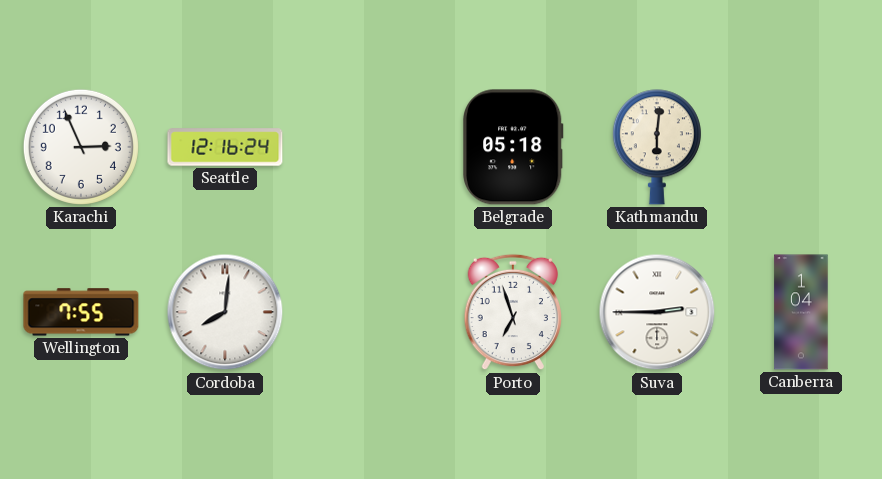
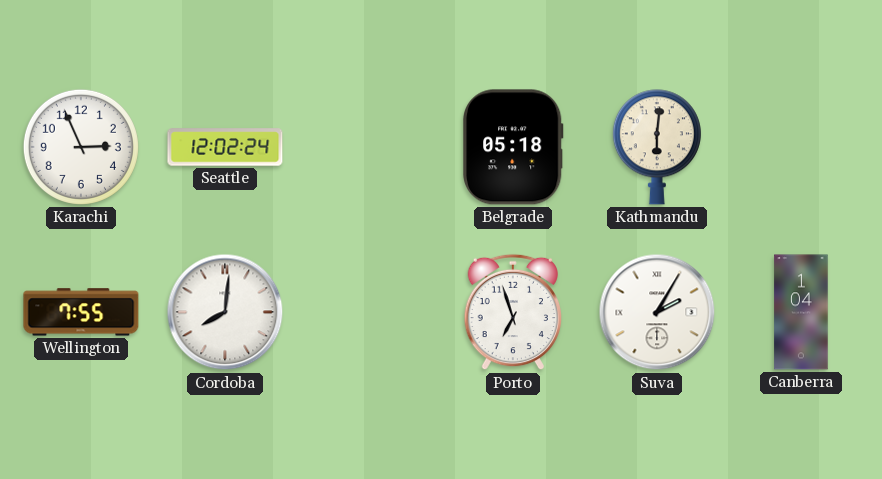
Seattle: 12:16 -> 12:02 (225, 147)
Suva: 2:45 -> 2:05 (657, 312)
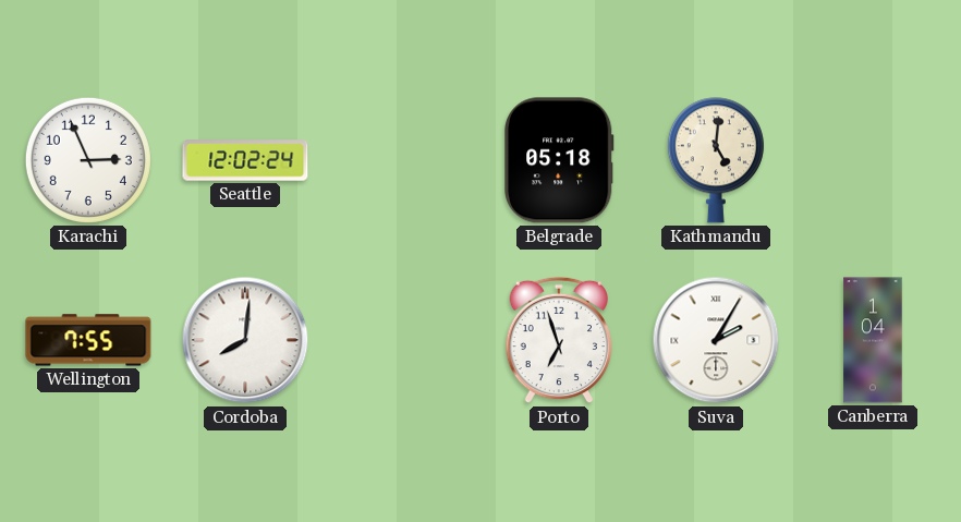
Kathmandu: 6:01 -> 5:01 (716, 160)
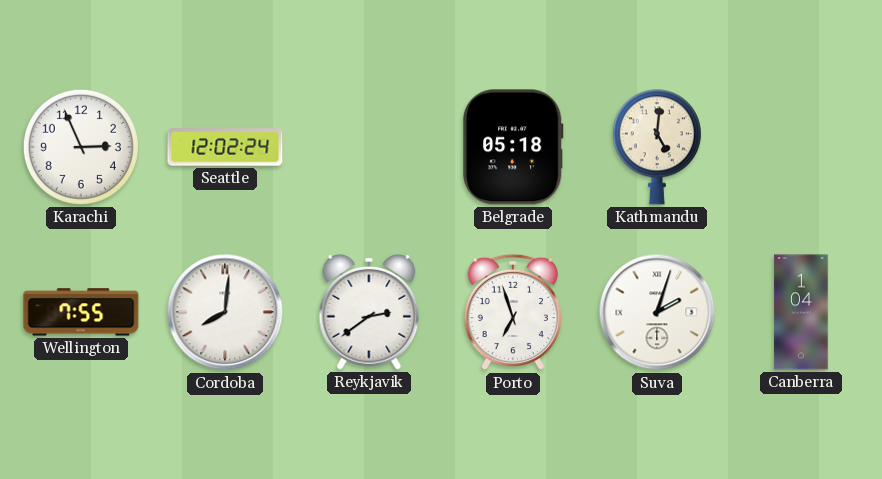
Reykjavik: none -> 2:39 (369, 312)
Suva: 2:05 -> 2:03 (657, 312)
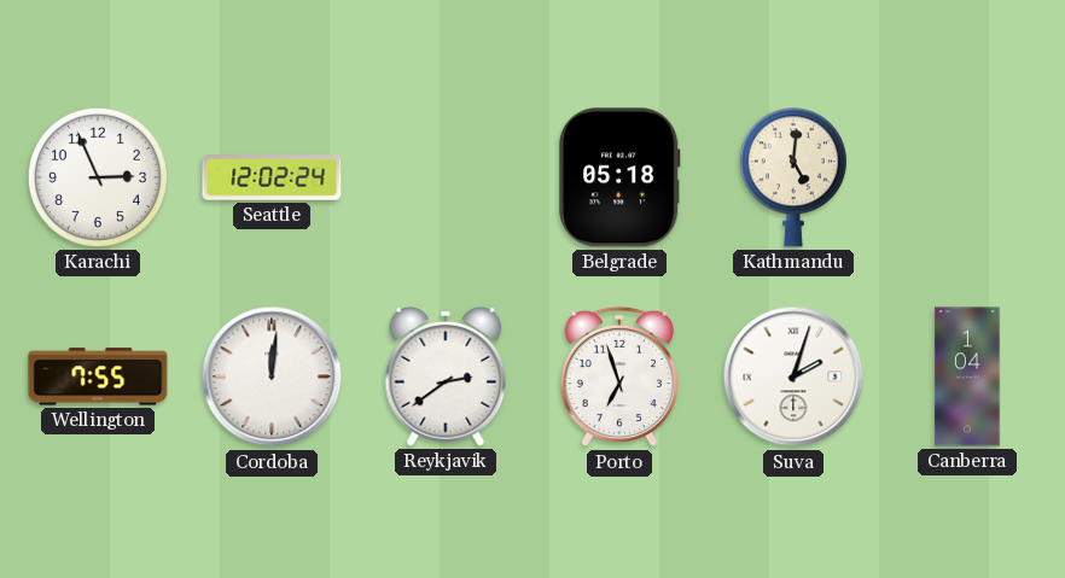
Cordoba: 8:01 -> 12:01 (272, 376)
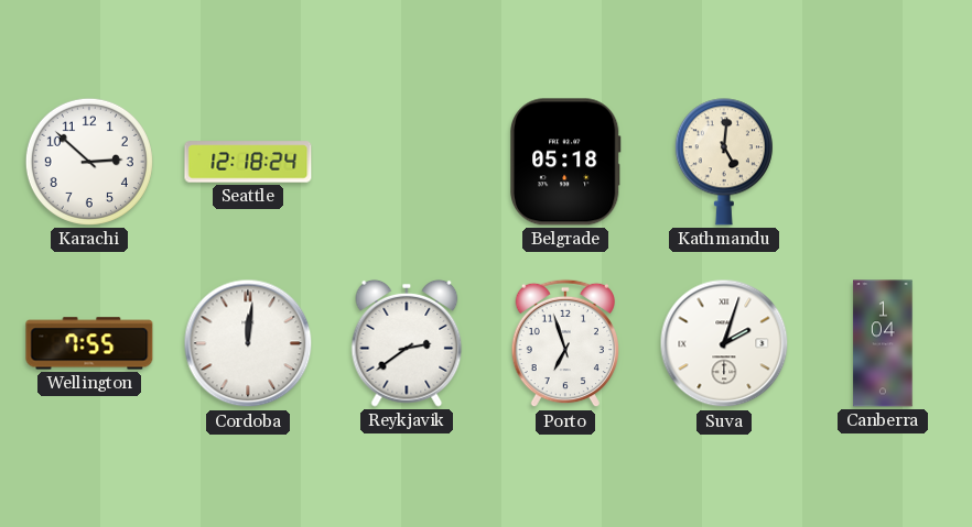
Karachi: 2:56 -> 2:52 (89, 162)
Seattle: 12:02 -> 12:18 (248, 162)
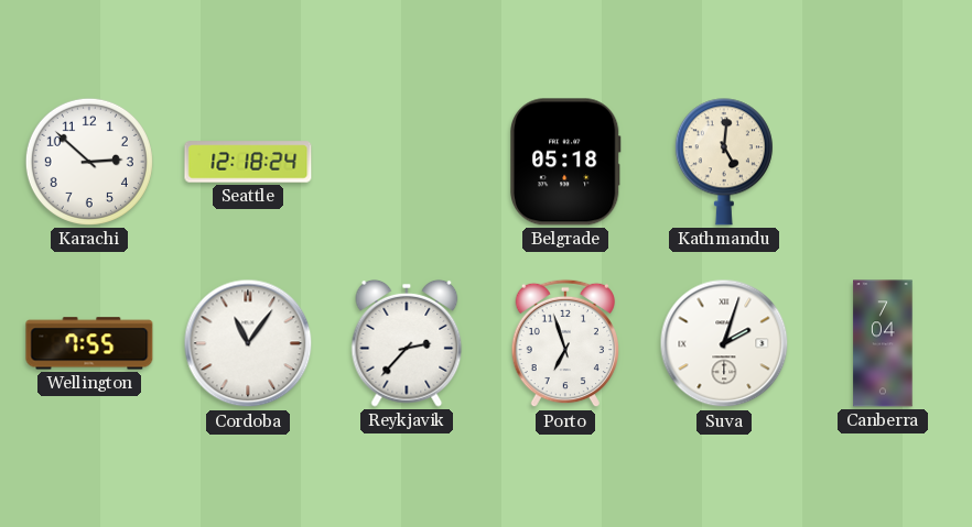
Cordoba: 12:01 -> 11:06 (248, 343)
Reykjavik: 2:39 -> 2:37 (407, 343)
Canberra: 1:04 -> 7:04 (883, 343)
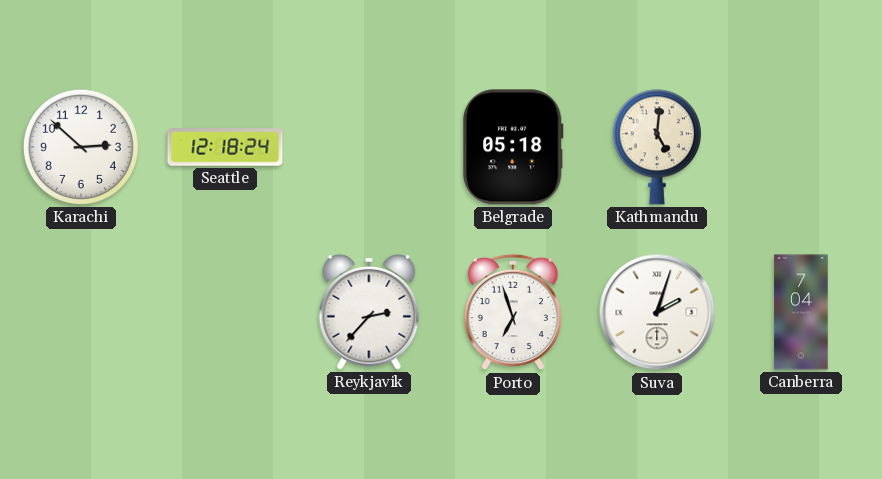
Wellington: 7:55 -> none (89, 343)
Cordoba: 11:06 -> none (248, 343)
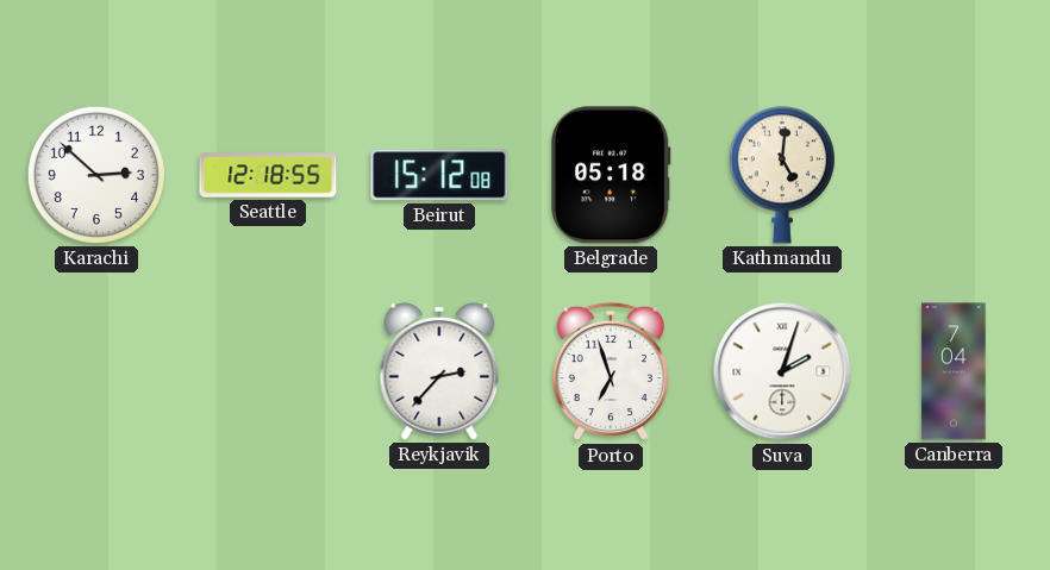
Seattle: 12:18:24 -> 12:18:55 (268, 175)
Beirut: none -> 15:12 (439, 175)
